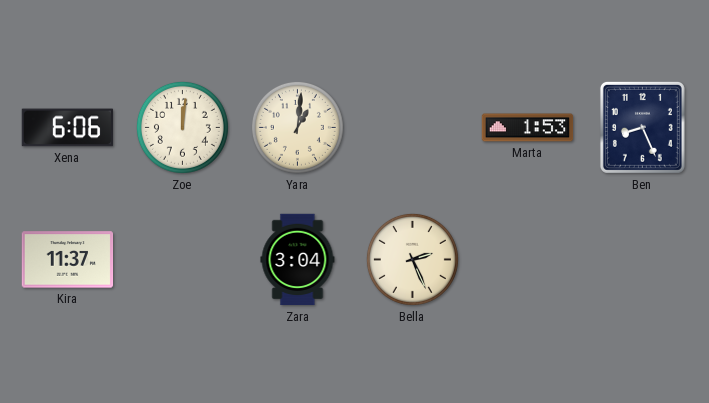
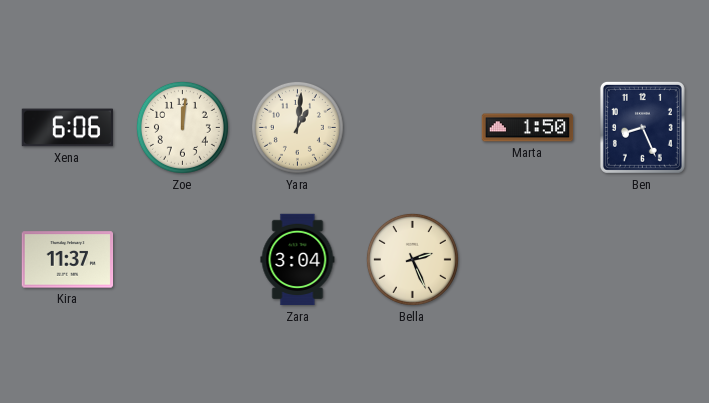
Marta: 1:53 -> 1:50 (528, 128)
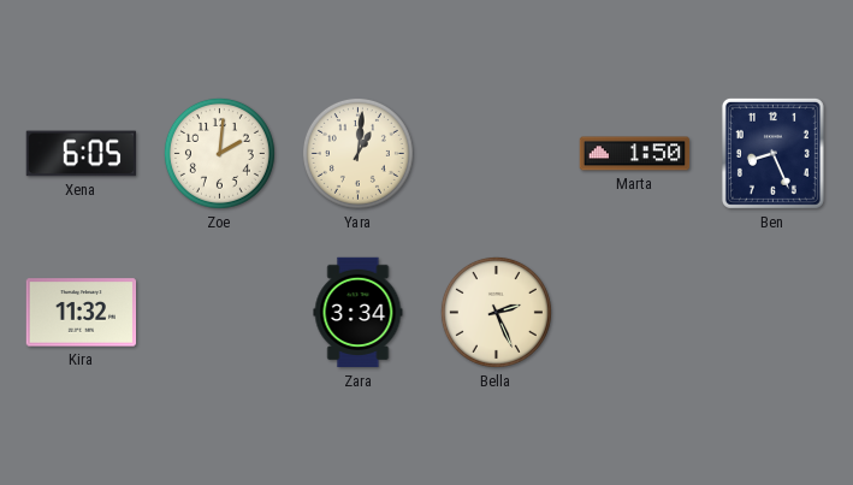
Xena: 6:06 -> 6:05 (82, 154)
Zoe: 12:01 -> 2:01 (219, 153)
Kira: 11:37 -> 11:32 (82, 313)
Zara: 3:04 -> 3:34 (359, 313)
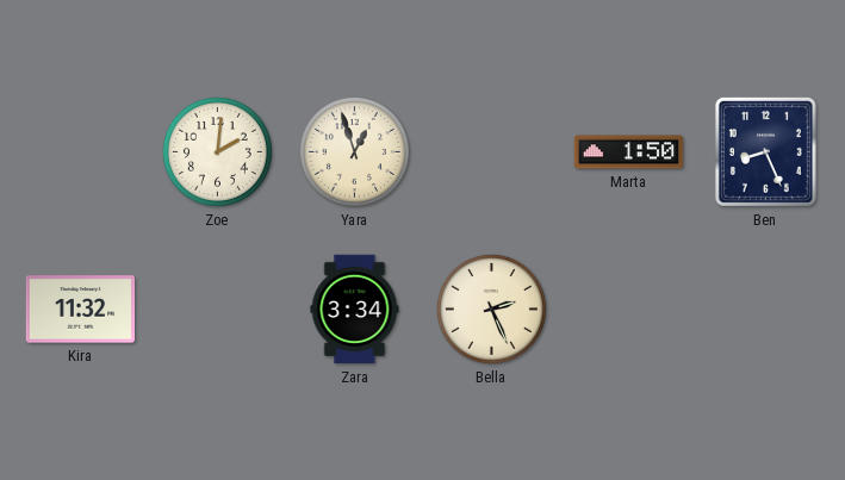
Xena: 6:05 -> none (82, 154)
Yara: 1:01 -> 12:57 (354, 151)
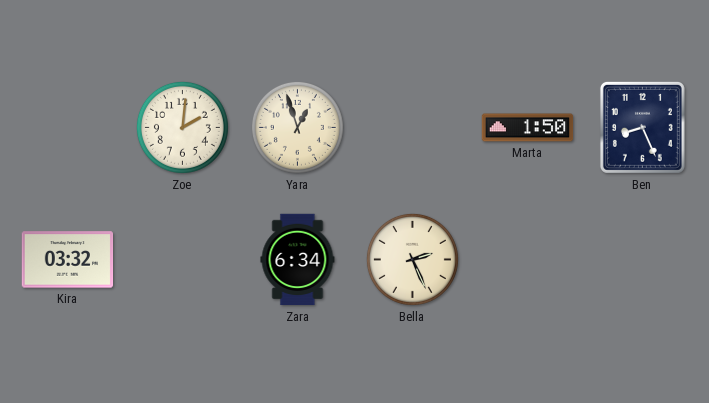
Kira: 11:32 -> 03:32 (68, 260)
Zara: 3:34 -> 6:34 (298, 260)
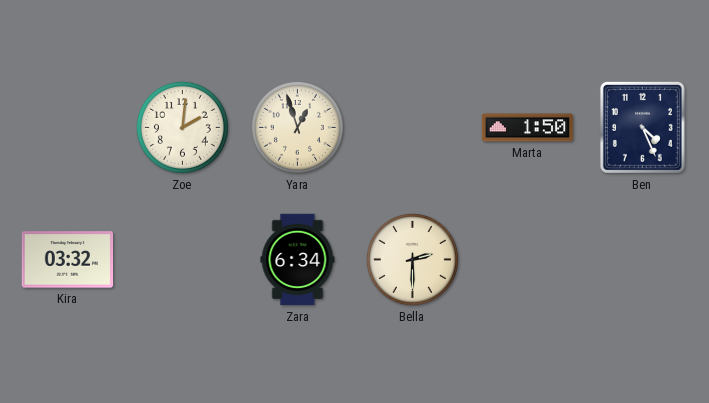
Ben: 8:26 -> 4:26 (642, 127)
Bella: 2:26 -> 2:30 (412, 259)
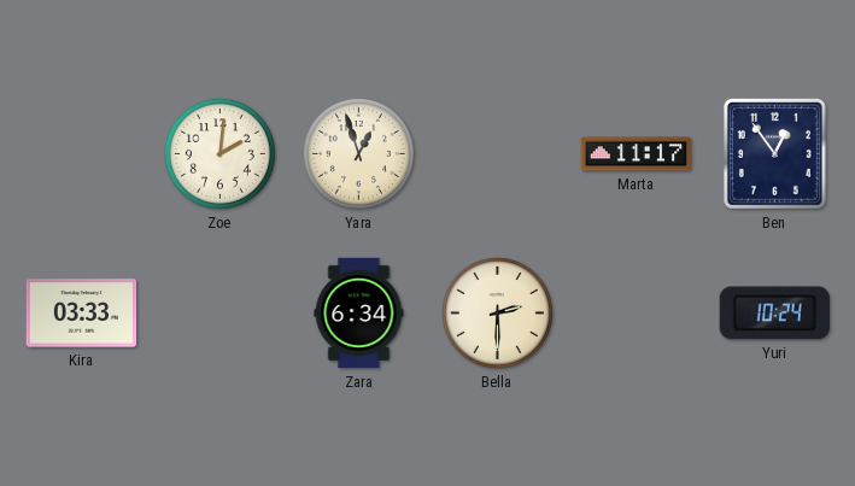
Marta: 1:50 -> 11:17 (637, 154)
Ben: 4:26 -> 12:54 (774, 153)
Kira: 03:32 -> 03:33 (82, 314)
Yuri: none -> 10:24 (774, 314)
